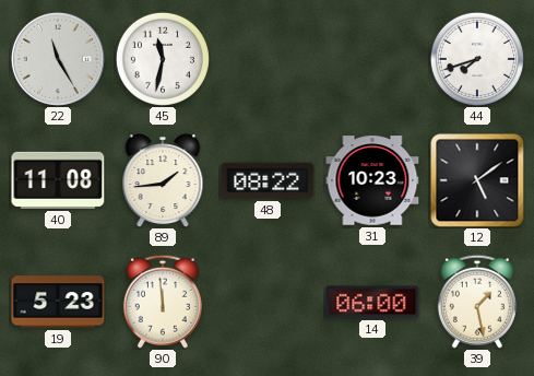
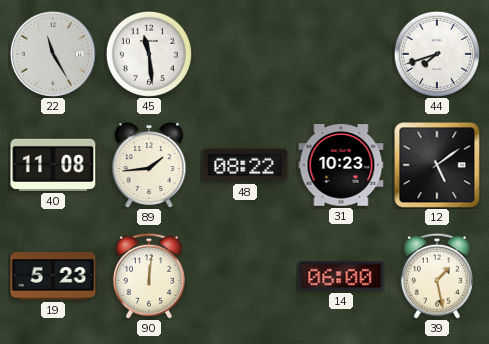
45: 11:32 -> 11:29 (149, 54)
90: 11:59 -> 12:01 (149, 276)
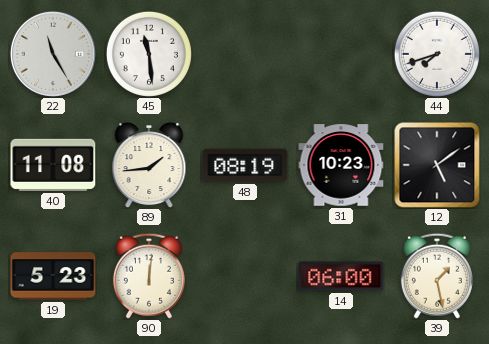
48: 08:22 -> 08:19 (245, 165)
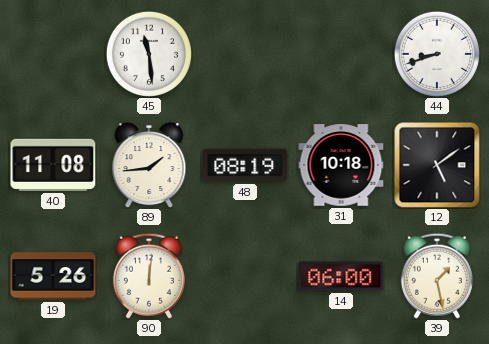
22: 11:25 -> none (53, 54)
44: 7:42 -> 8:42 (437, 54)
31: 10:23 -> 10:18 (341, 165)
19: 5:23 -> 5:26 (53, 276)
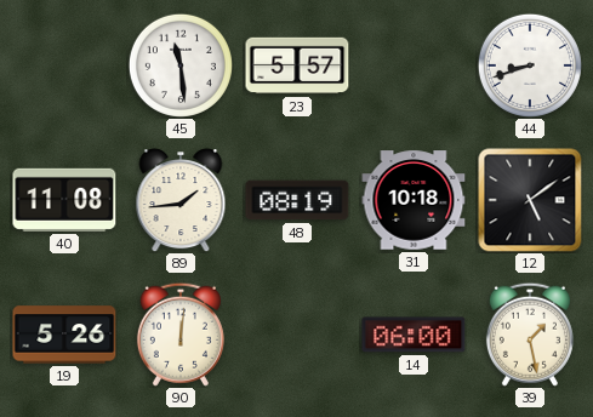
23: none -> 5:57 (297, 65)
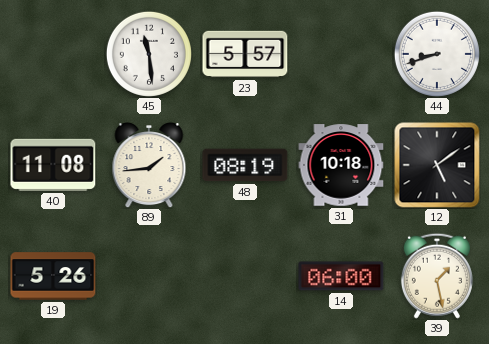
90: 12:01 -> none (181, 335)
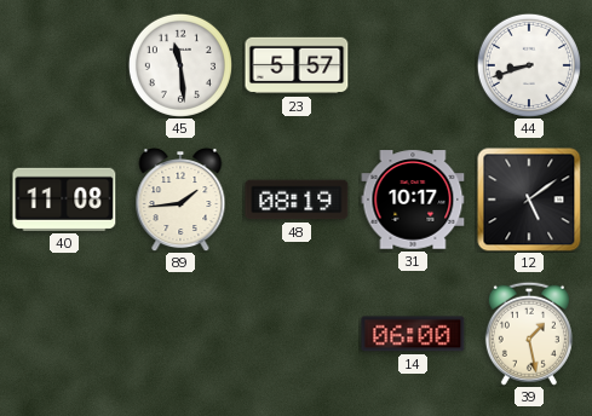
31: 10:18 -> 10:17 (413, 200)
19: 5:26 -> none (53, 276)
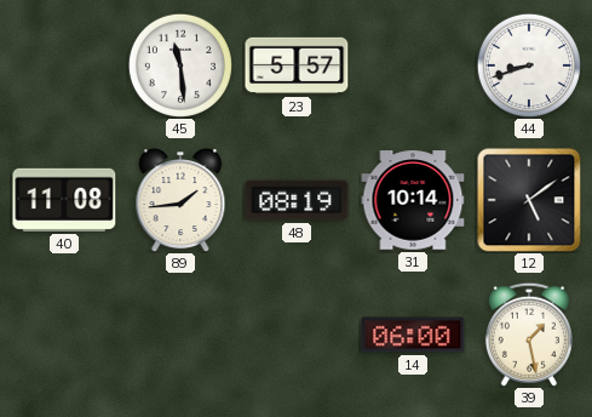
31: 10:17 -> 10:14 (413, 200)
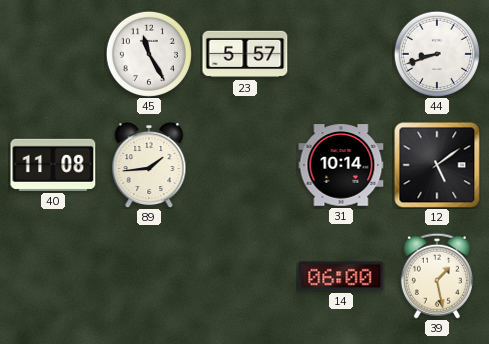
45: 11:29 -> 11:25 (149, 54)
48: 08:19 -> none (297, 200)
